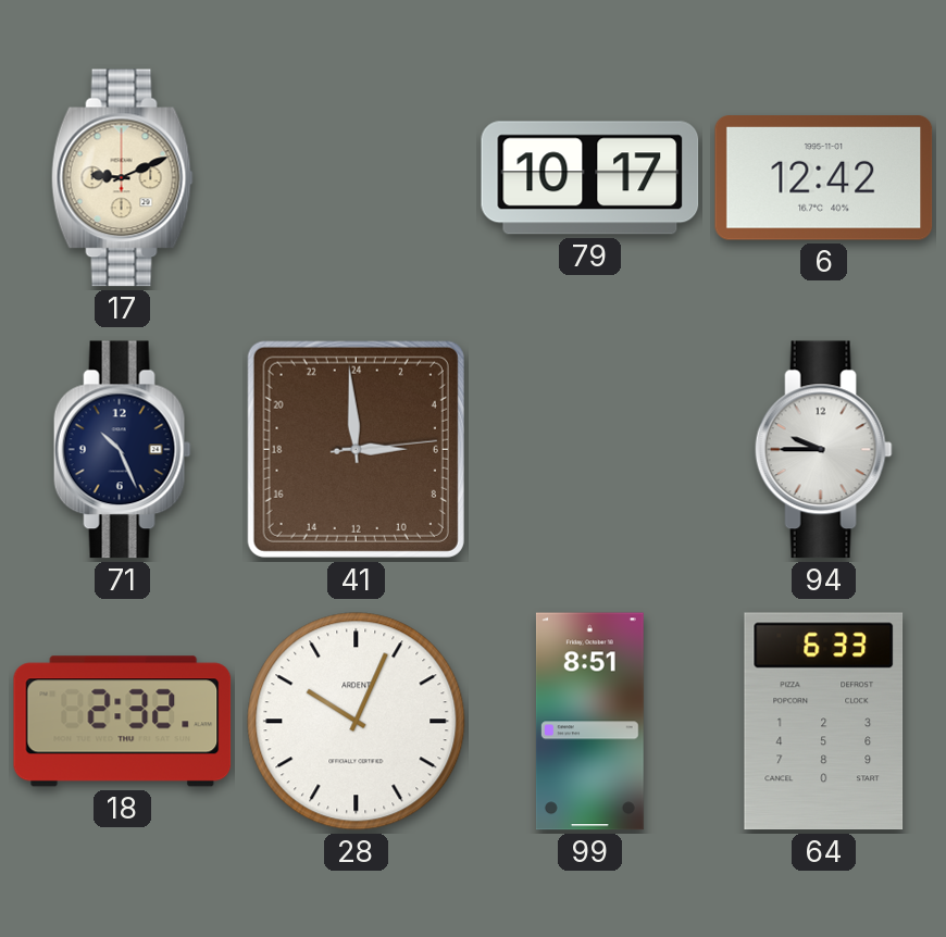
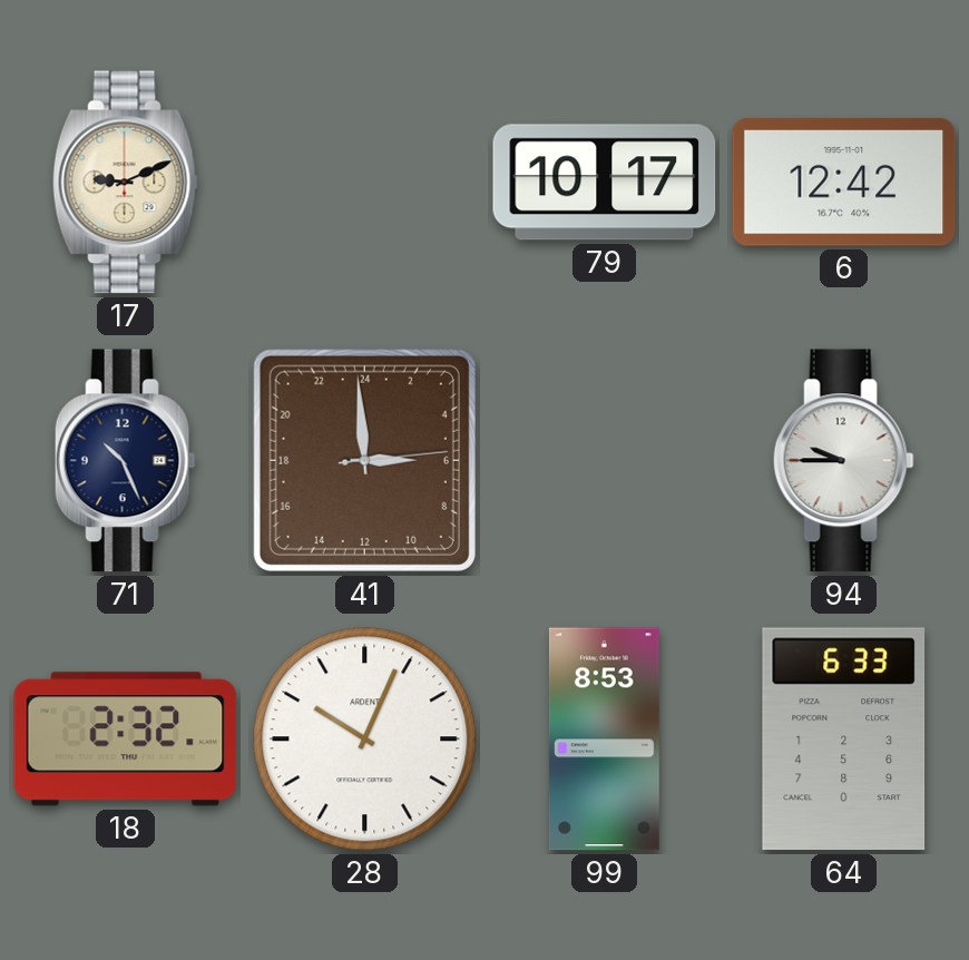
99: 8:51 -> 8:53 (604, 739)
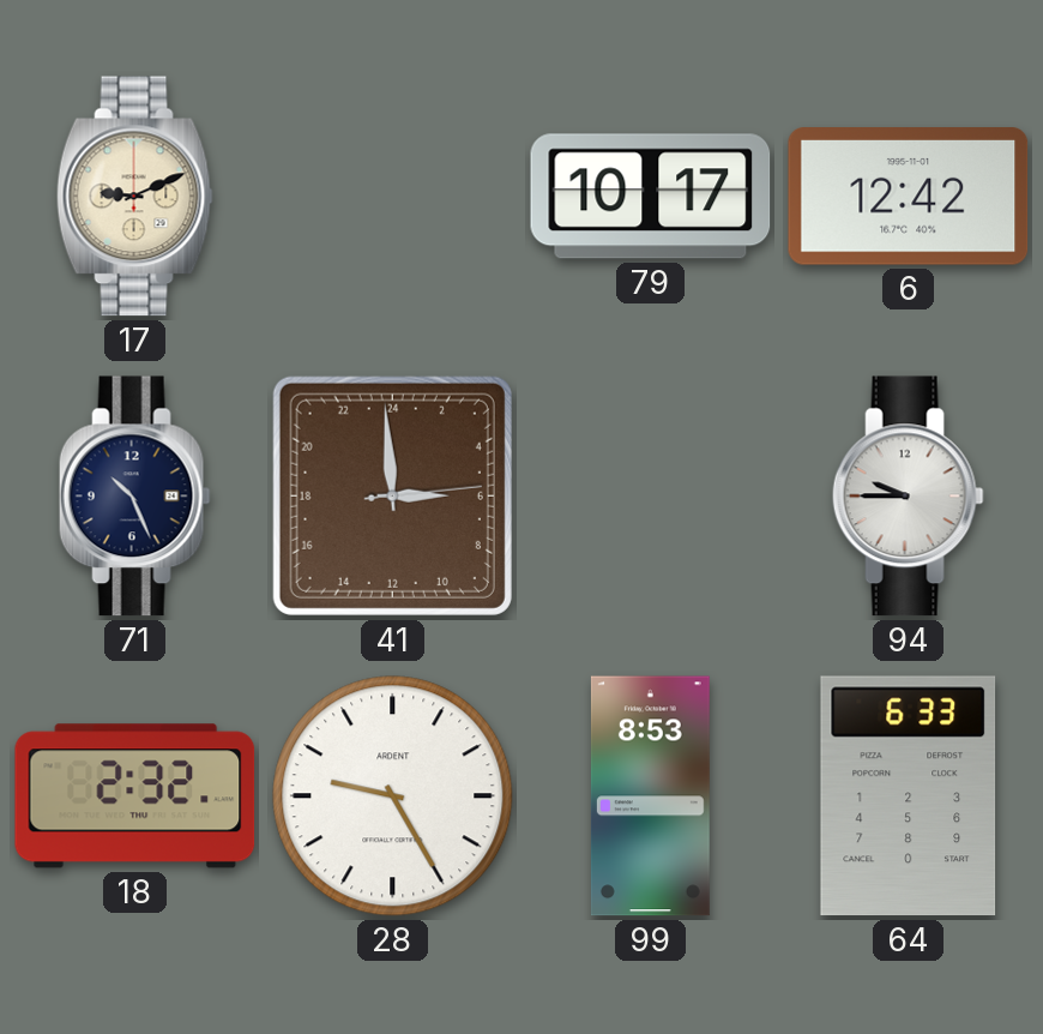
28: 10:04 -> 9:25 (393, 796)
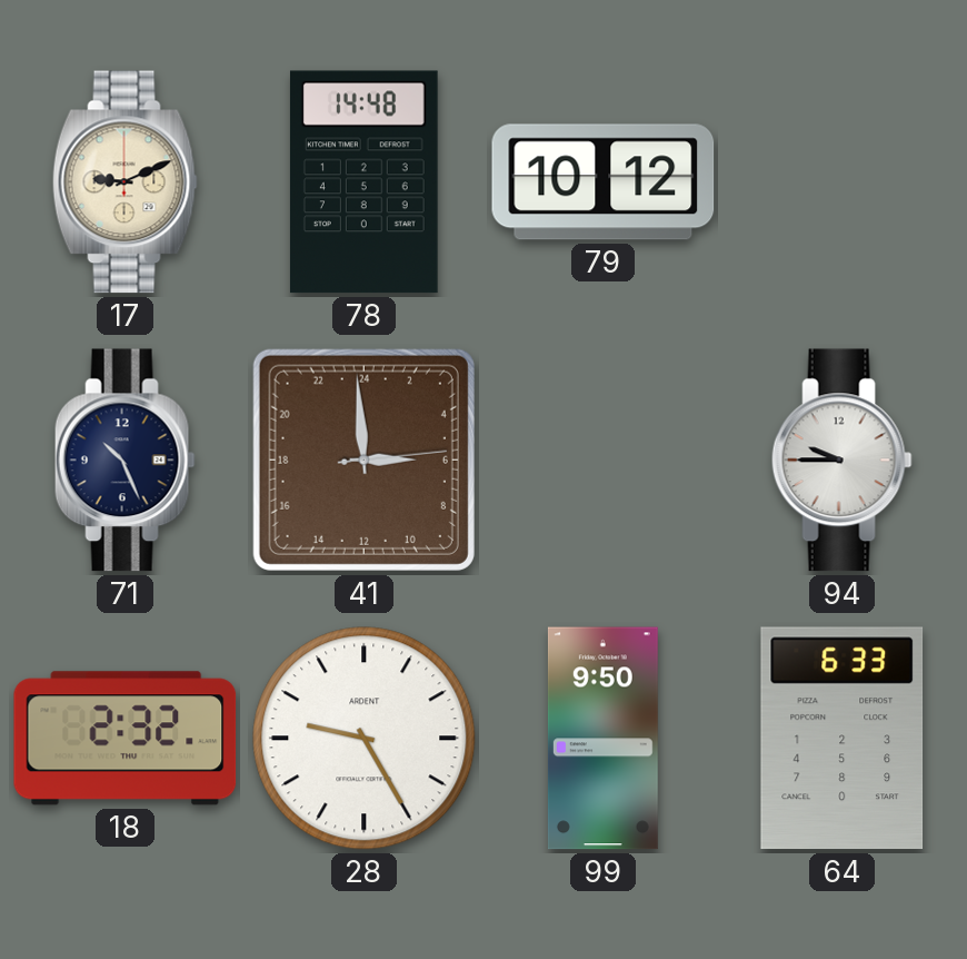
78: none -> 14:48 (363, 182)
79: 10:17 -> 10:12 (604, 182)
6: 12:42 -> none (909, 197)
99: 8:53 -> 9:50 (602, 739)
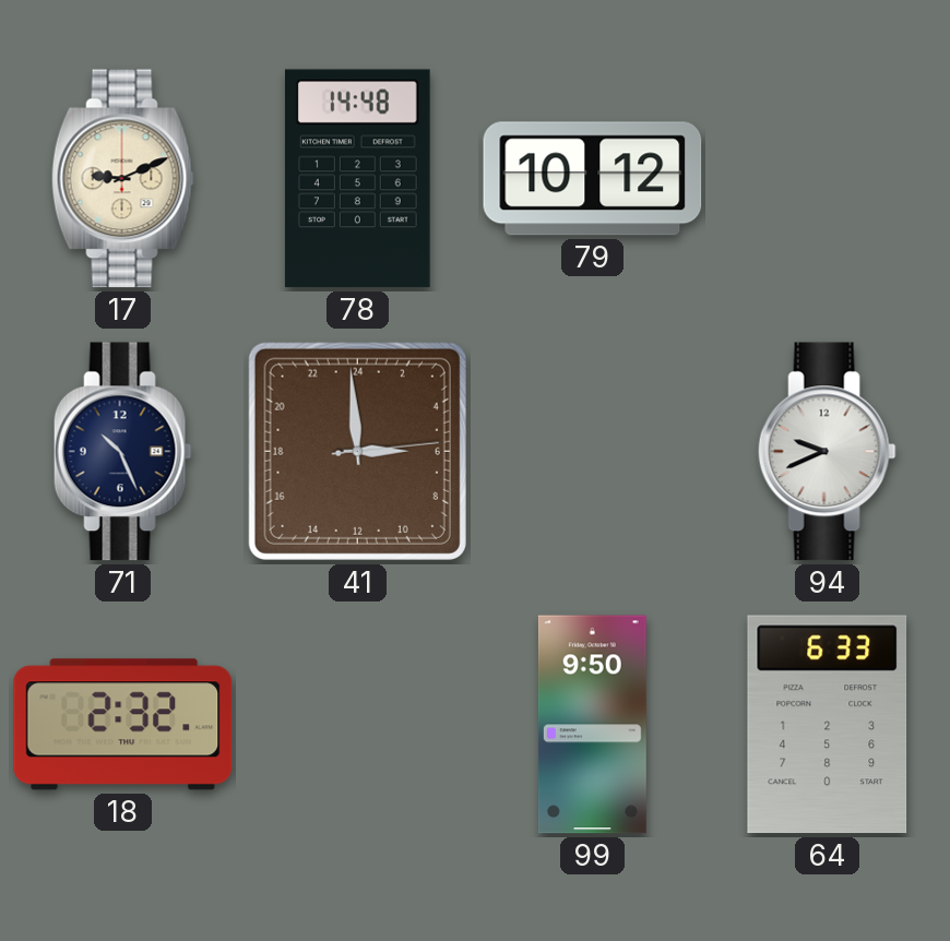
94: 9:45 -> 9:41 (827, 452)
28: 9:25 -> none (365, 739)
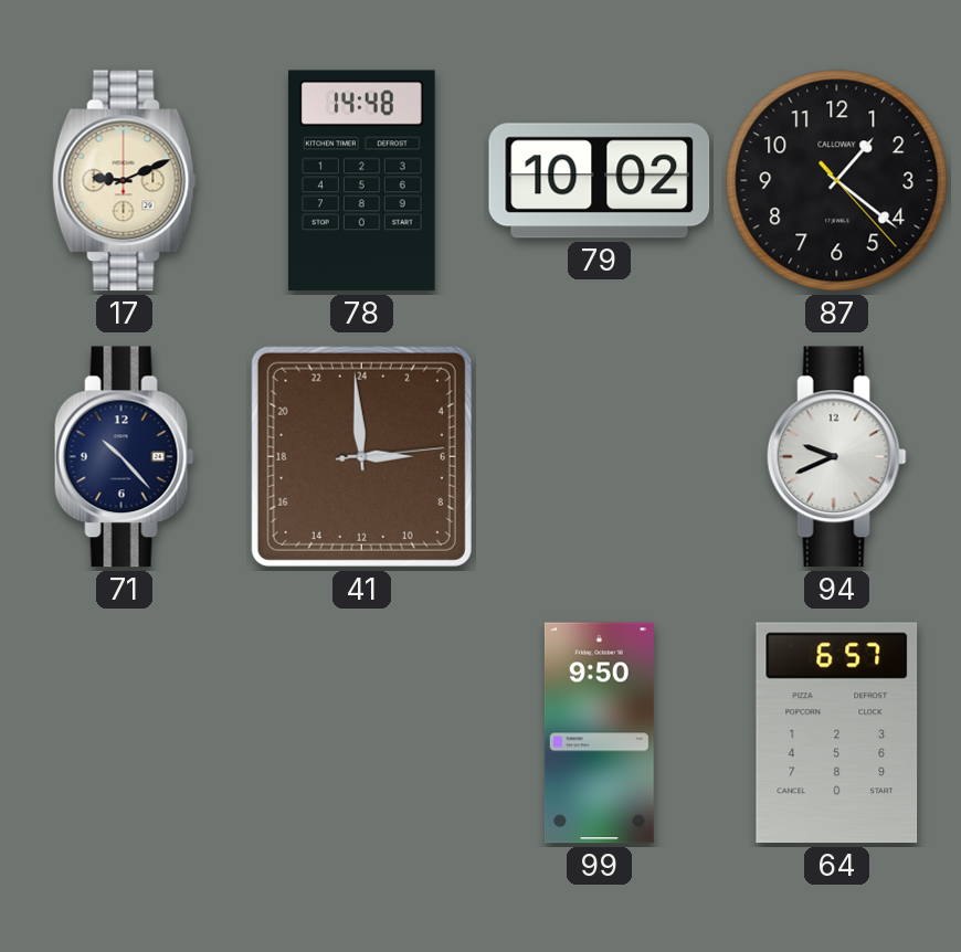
79: 10:12 -> 10:02 (600, 181)
87: none -> 1:21 (837, 181)
71: 10:26 -> 10:23 (124, 457)
18: 2:32 -> none (123, 725)
64: 6:33 -> 6:57 (837, 733)
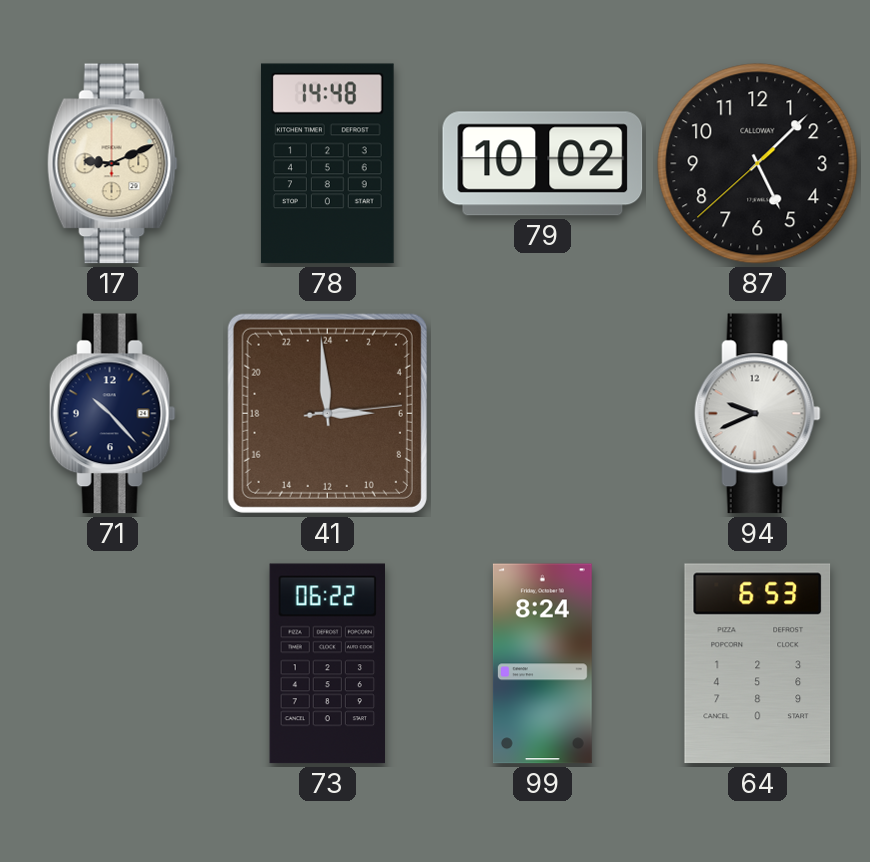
87: 1:21 -> 5:07 (758, 164)
73: none -> 06:22 (327, 664)
99: 9:50 -> 8:24 (542, 664)
64: 6:57 -> 6:53 (758, 664)
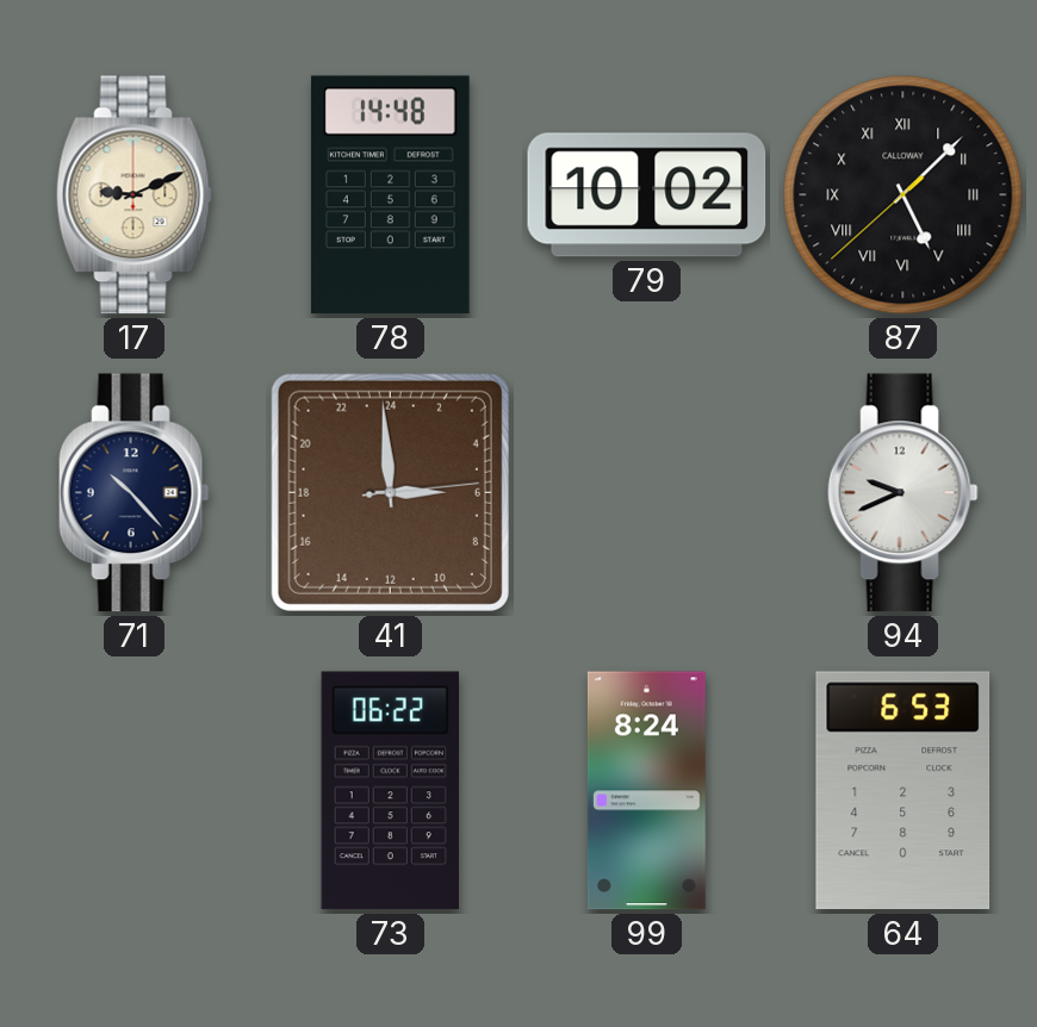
87 numerals: Arabic -> Roman (904, 195)
